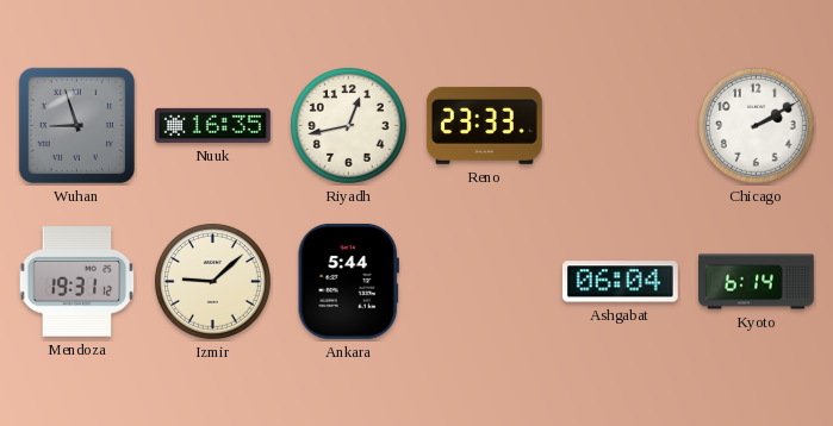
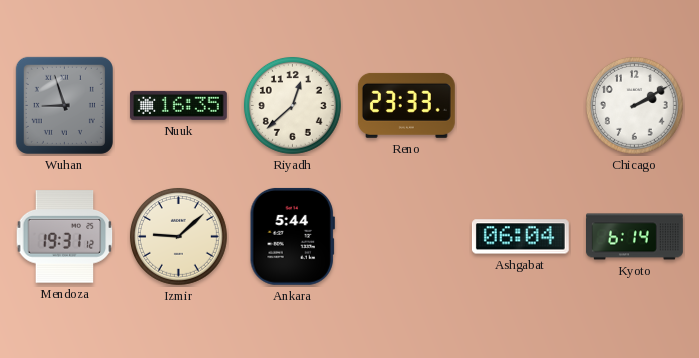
Riyadh: 12:43 -> 12:38 (292, 105)
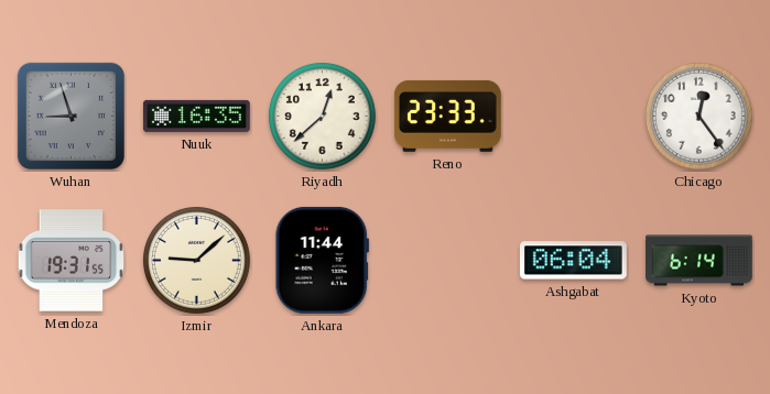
Chicago: 2:10 -> 12:24 (698, 116)
Mendoza: 19:31:12 -> 19:31:55 (72, 261)
Ankara: 5:44 -> 11:44 (322, 260)
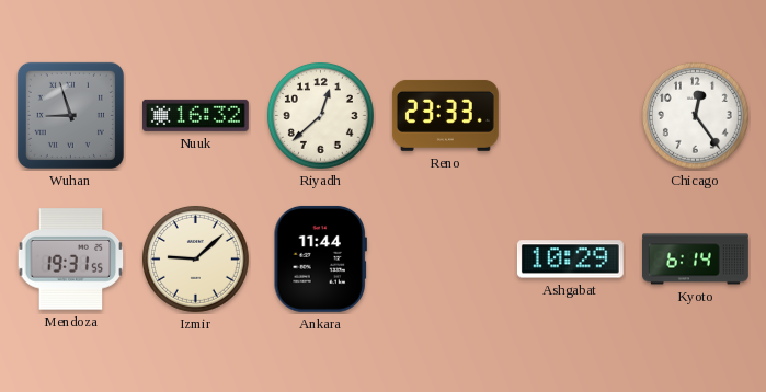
Nuuk: 16:35 -> 16:32 (195, 115)
Ashgabat: 06:04 -> 10:29 (570, 260)
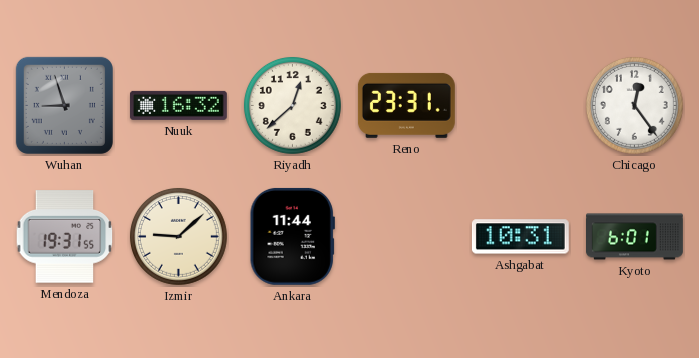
Reno: 23:33 -> 23:31 (406, 105)
Ashgabat: 10:29 -> 10:31 (520, 237)
Kyoto: 6:14 -> 6:01 (635, 237)
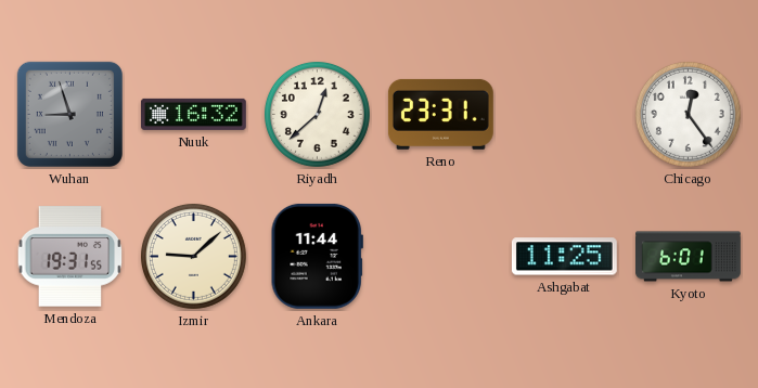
Ashgabat: 10:31 -> 11:25 (564, 257)
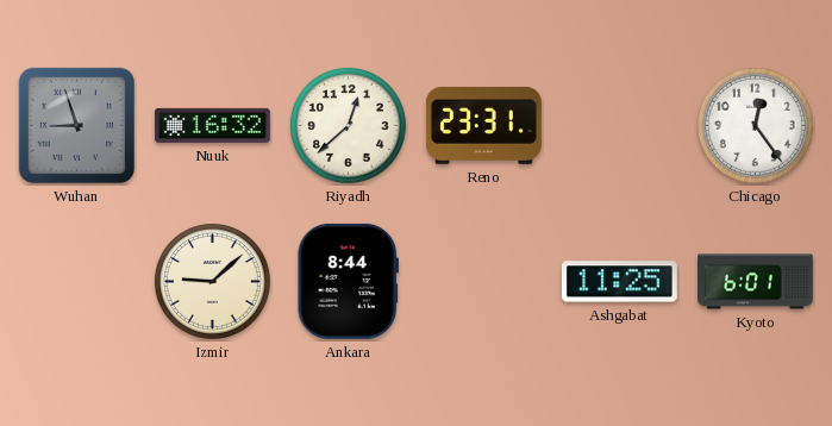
Mendoza: 19:31 -> none (70, 257)
Ankara: 11:44 -> 8:44 (348, 281)
